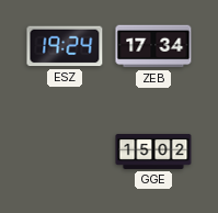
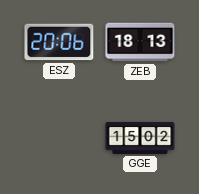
ESZ: 19:24 -> 20:06 (59, 42)
ZEB: 17:34 -> 18:13 (140, 42)
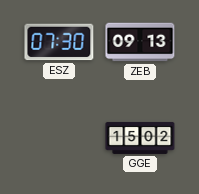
ESZ: 20:06 -> 07:30 (59, 42)
ZEB: 18:13 -> 09:13 (140, 42)
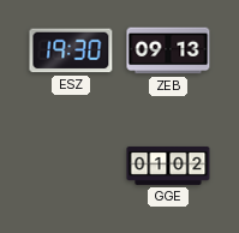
ESZ: 07:30 -> 19:30 (71, 50)
GGE: 15:02 -> 01:02 (168, 166)
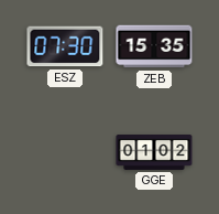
ESZ: 19:30 -> 07:30 (65, 46)
ZEB: 09:13 -> 15:35 (154, 46)
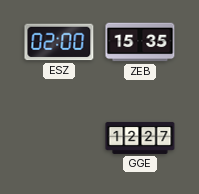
ESZ: 07:30 -> 02:00 (59, 42)
GGE: 01:02 -> 12:27 (140, 138)
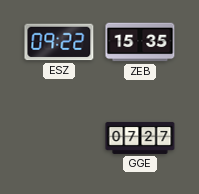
ESZ: 02:00 -> 09:22 (59, 42)
GGE: 12:27 -> 07:27 (140, 138)
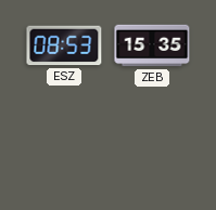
ESZ: 09:22 -> 08:53 (64, 45)
GGE: 07:27 -> none (140, 138)
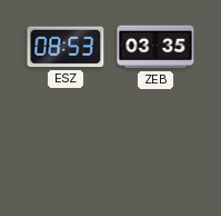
ZEB: 15:35 -> 03:35 (155, 47)
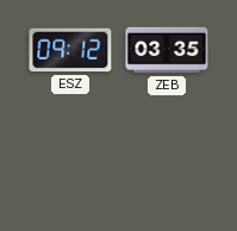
ESZ: 08:53 -> 09:12 (70, 50)
